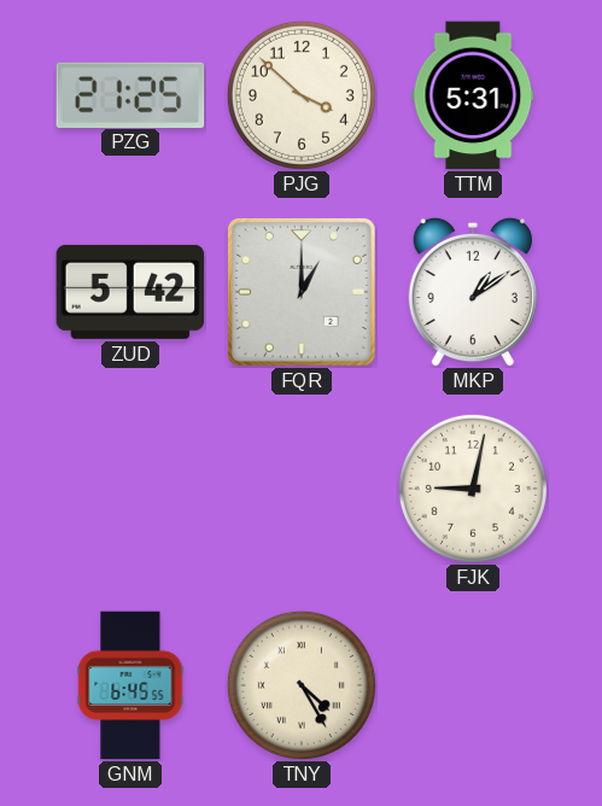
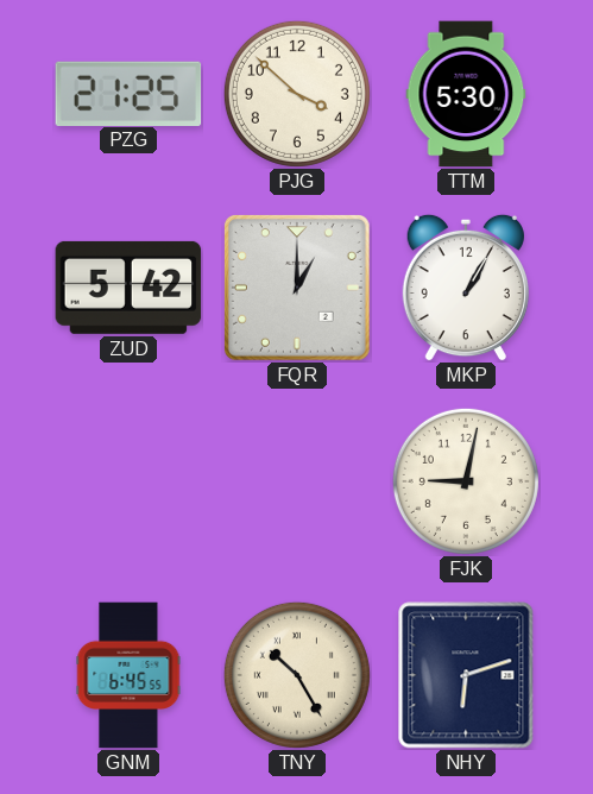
TTM: 5:31 -> 5:30 (466, 94)
MKP: 1:09 -> 1:05 (466, 288)
TNY: 4:25 -> 10:25 (297, 675)
NHY: none -> 6:12 (466, 675)
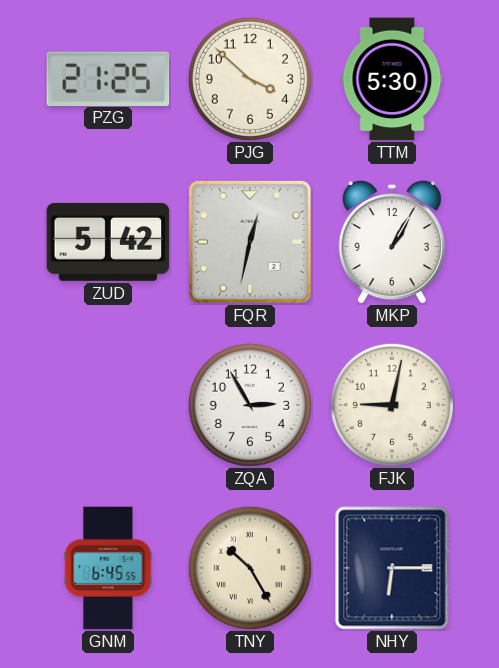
FQR: 1:00 -> 12:32 (250, 242)
ZQA: none -> 2:55 (250, 405)
NHY: 6:12 -> 6:15 (392, 568)
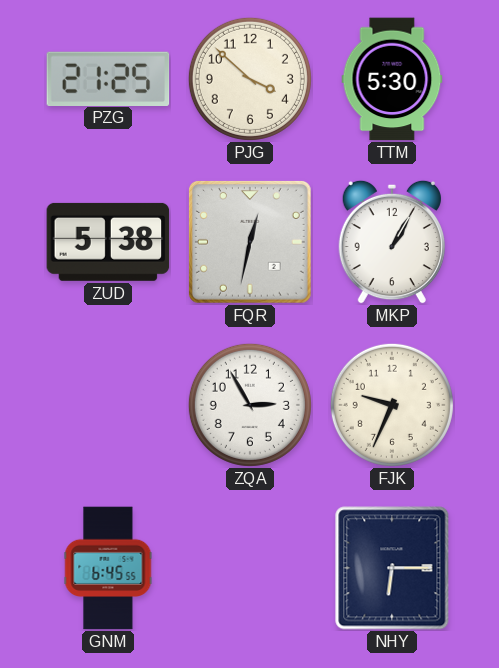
ZUD: 5:42 -> 5:38 (108, 242)
FJK: 9:02 -> 9:34 (392, 405)
TNY: 10:25 -> none (250, 568)
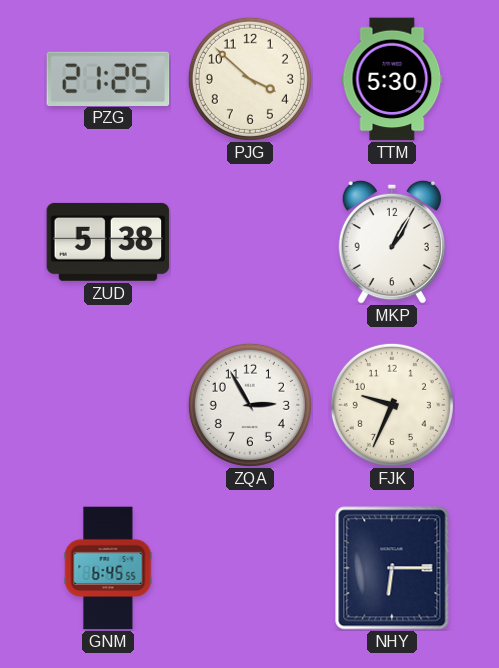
FQR: 12:32 -> none (250, 242)
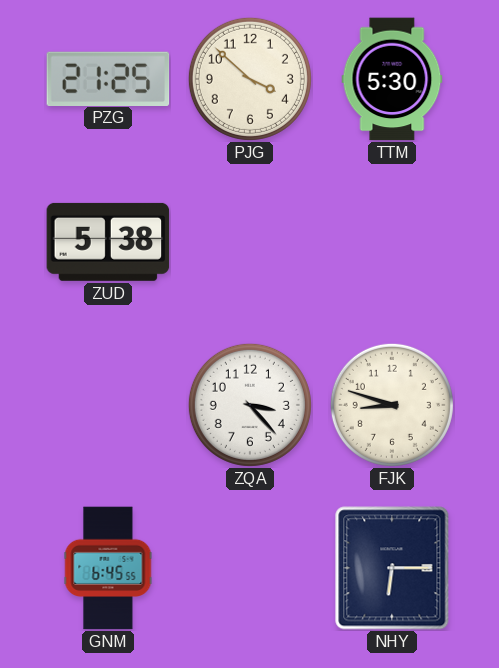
MKP: 1:05 -> none (392, 242)
ZQA: 2:55 -> 3:23 (250, 405)
FJK: 9:34 -> 8:48 (392, 405)
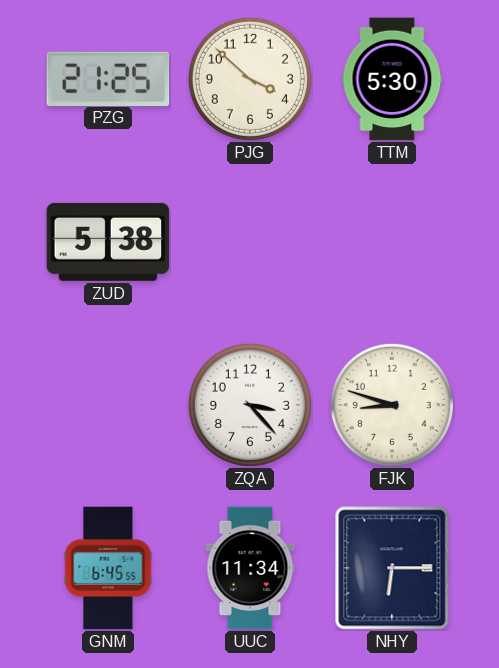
UUC: none -> 11:34 (250, 568)
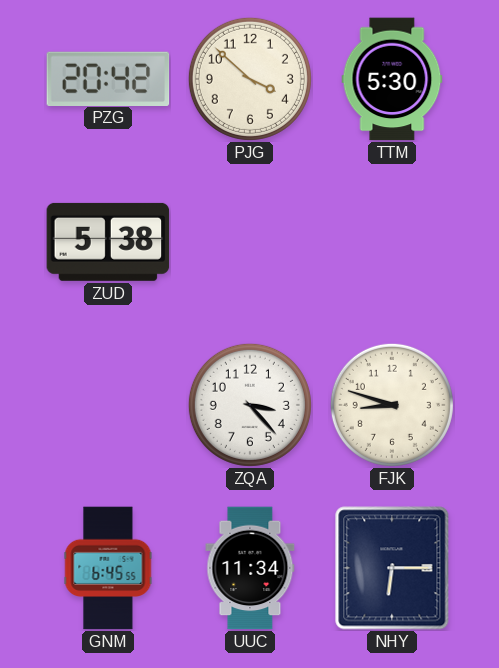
PZG: 21:25 -> 20:42 (108, 78)
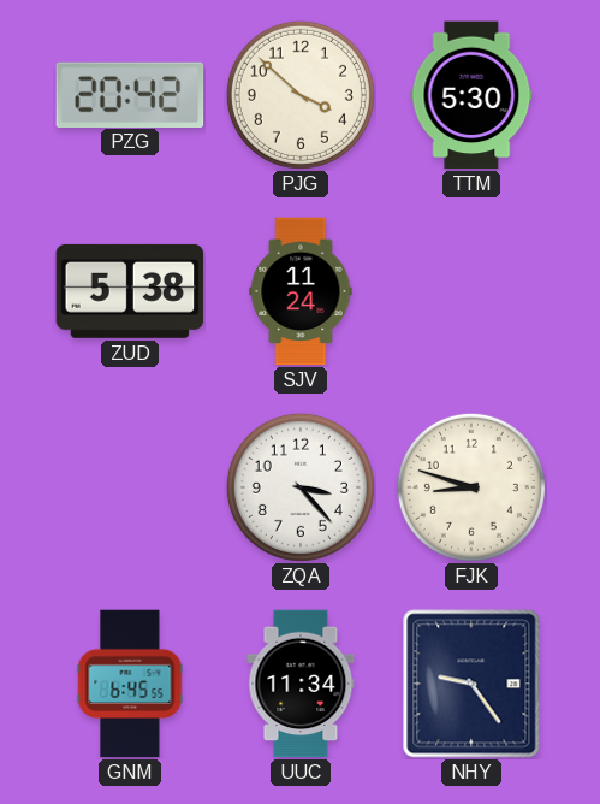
SJV: none -> 11:24 (301, 291)
NHY: 6:15 -> 9:24 (471, 684)
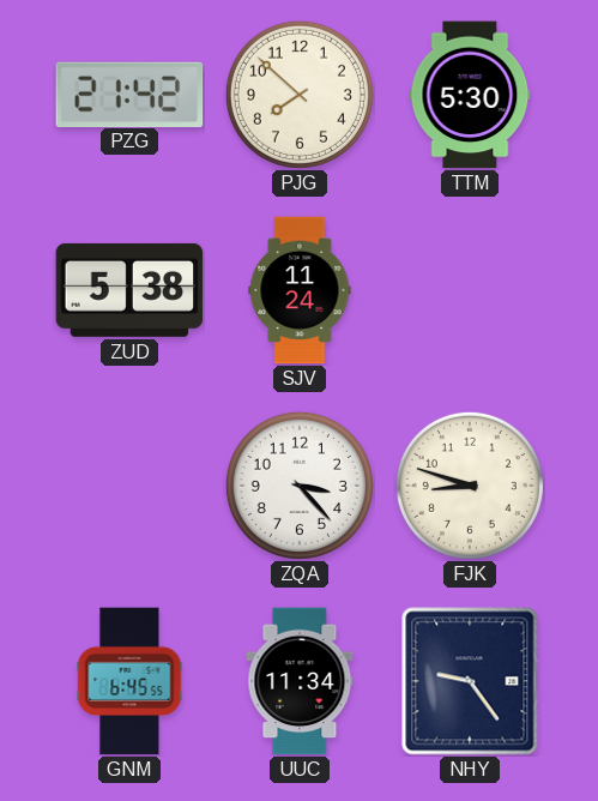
PZG: 20:42 -> 21:42 (129, 94)
PJG: 3:52 -> 7:52 (300, 95)
